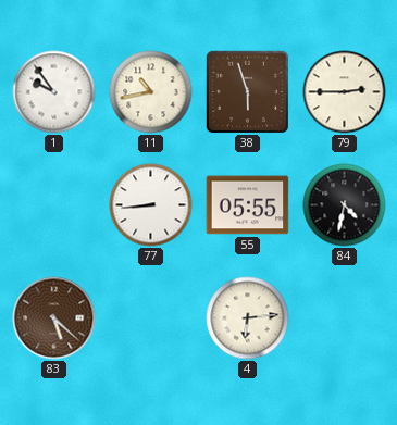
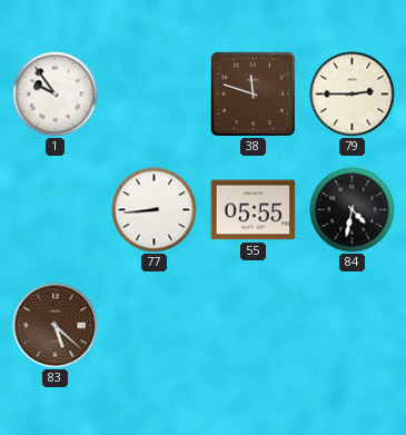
11: 10:43 -> none (151, 92)
38: 5:57 -> 11:48 (252, 93)
4: 6:14 -> none (248, 318)
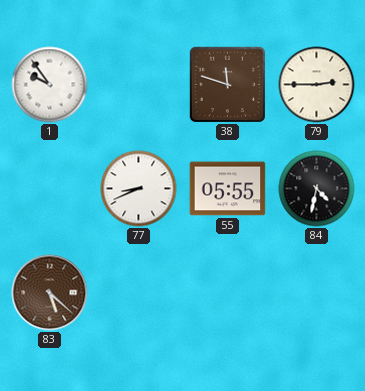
77: 8:44 -> 8:41 (139, 189)
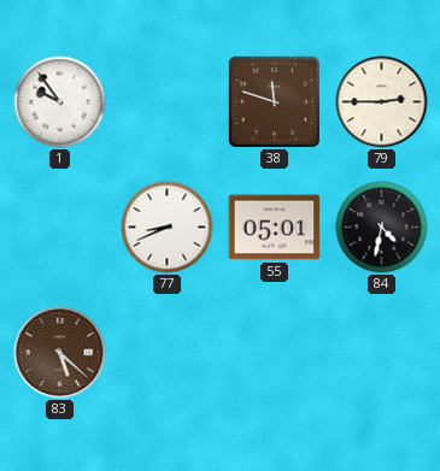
55: 05:55 -> 05:01 (275, 228)
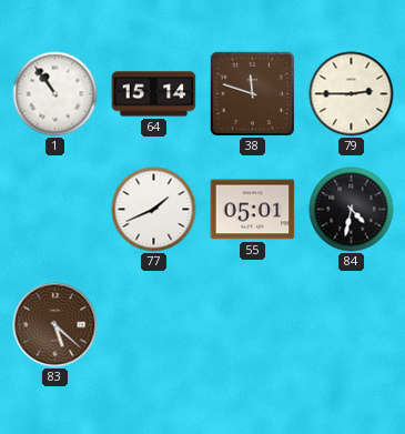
1: 9:54 -> 10:54 (55, 94)
64: none -> 15:14 (154, 94)
77: 8:41 -> 1:41 (154, 210)
